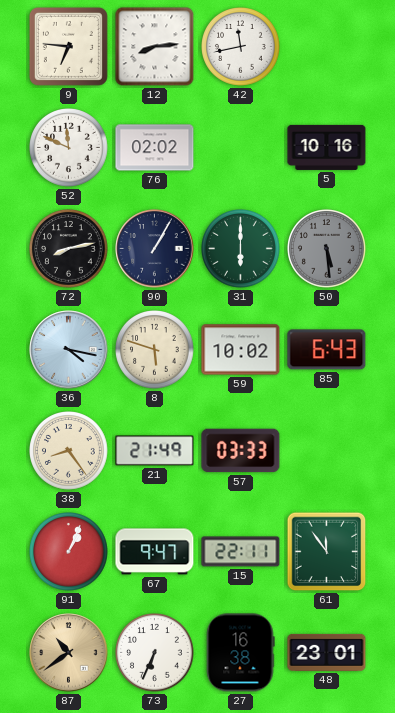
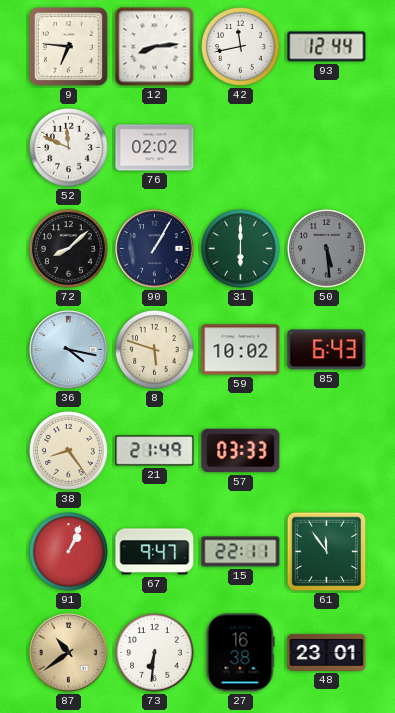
93: none -> 12:44 (327, 47)
5: 10:16 -> none (327, 147)
72: 8:13 -> 8:08 (69, 249)
73: 6:34 -> 6:31 (155, 653)
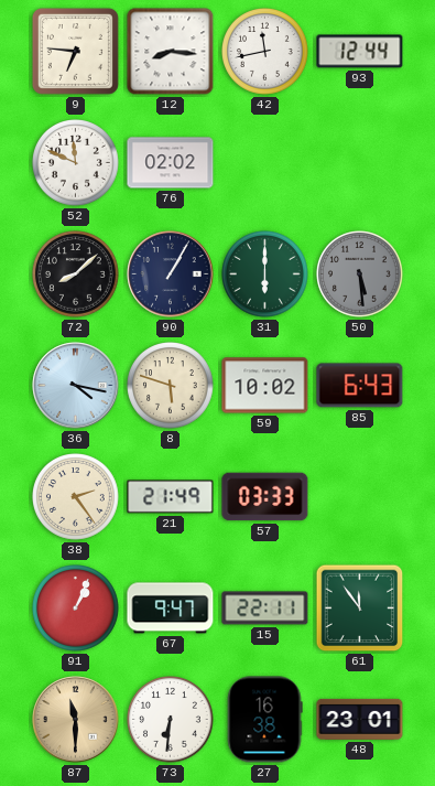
12: 8:14 -> 8:16 (171, 52)
38: 8:24 -> 2:24 (76, 497)
87: 10:39 -> 11:30 (76, 720)
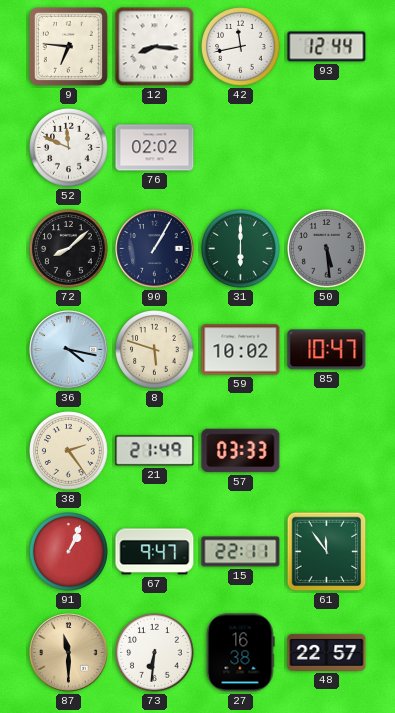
85: 6:43 -> 10:47 (327, 350)
48: 23:01 -> 22:57 (327, 652)
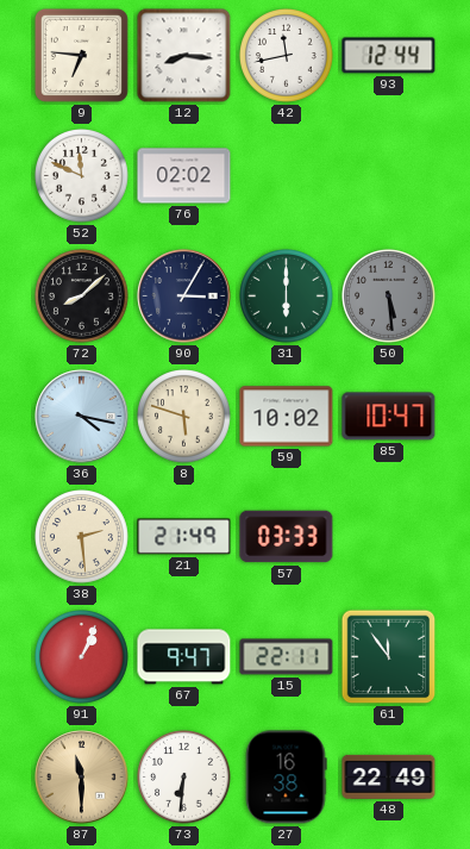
90: 1:05 -> 3:05 (184, 296)
38: 2:24 -> 2:29 (82, 537)
48: 22:57 -> 22:49 (389, 776)
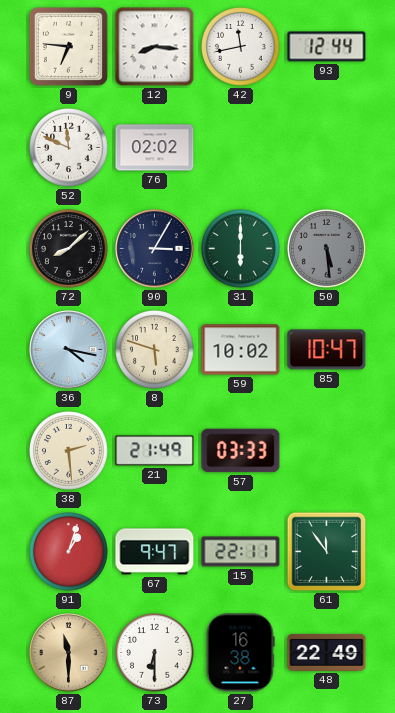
91: 1:04 -> 1:03 (69, 552)
73: 6:31 -> 6:30 (155, 653)
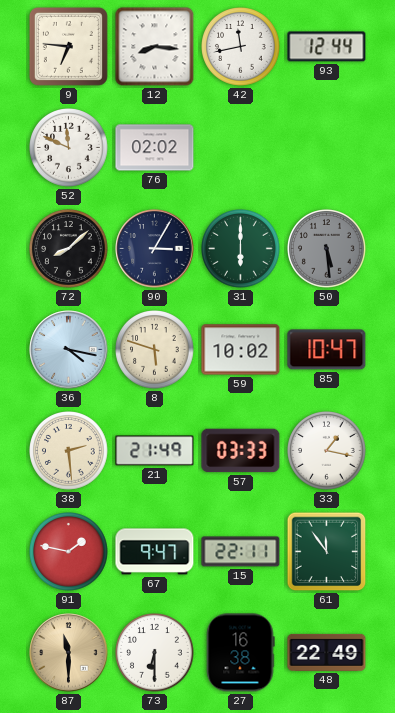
33: none -> 1:17 (327, 451)
91: 1:03 -> 1:47 (69, 552)
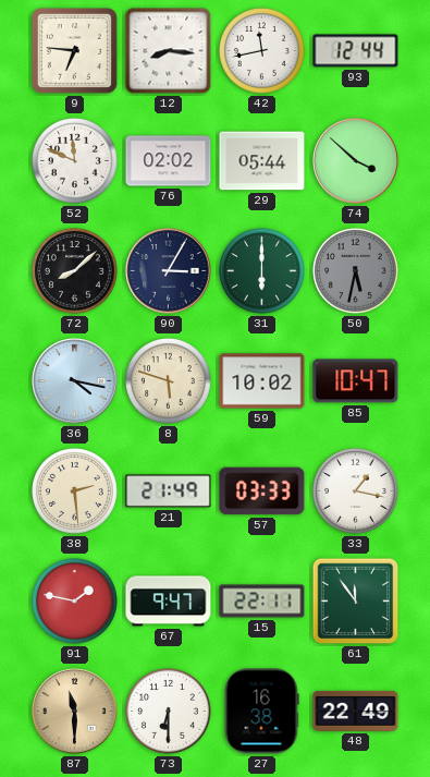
29: none -> 05:44 (262, 161)
74: none -> 3:52 (356, 161)
50: 5:29 -> 5:32 (356, 271)
